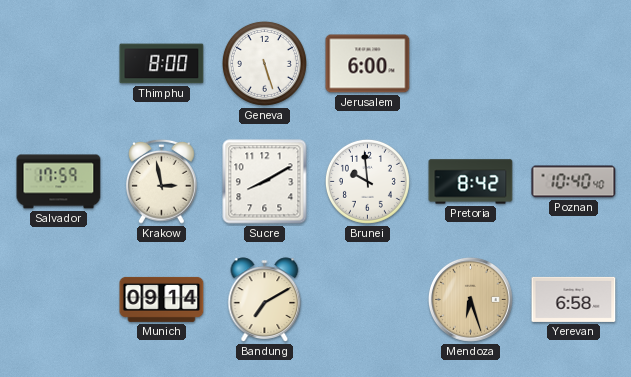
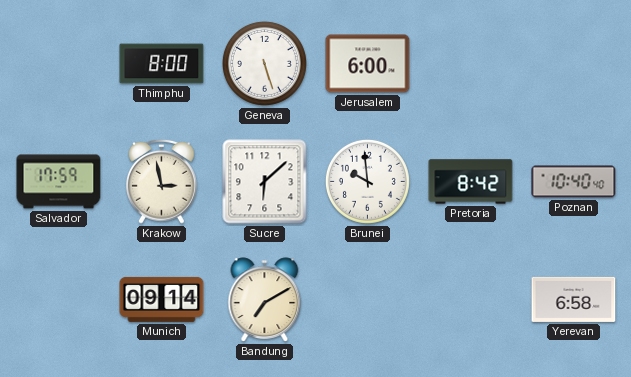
Sucre: 8:10 -> 6:08 (265, 182)
Mendoza: 6:27 -> none (471, 300)
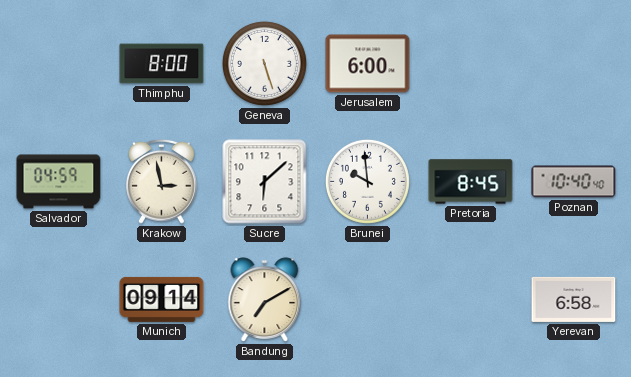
Salvador: 17:59 -> 04:59 (59, 182)
Pretoria: 8:42 -> 8:45 (471, 182)
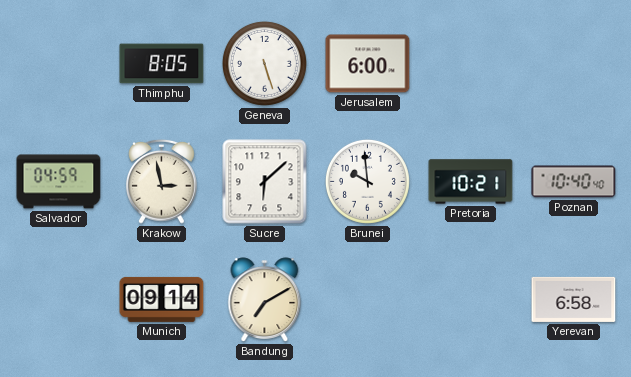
Thimphu: 8:00 -> 8:05 (162, 64)
Pretoria: 8:45 -> 10:21 (471, 182)
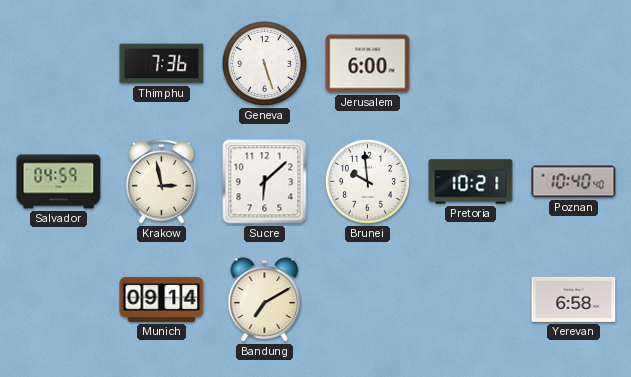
Thimphu: 8:05 -> 7:36 (162, 64)
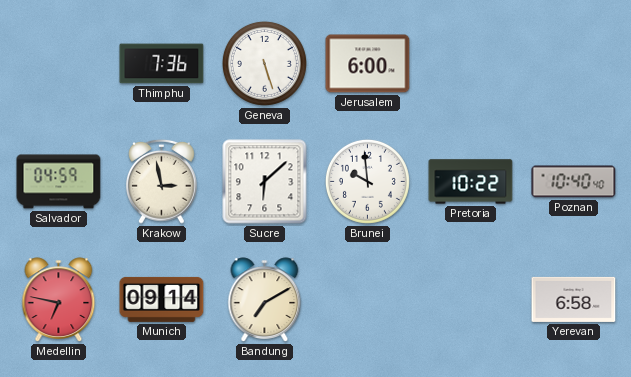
Pretoria: 10:21 -> 10:22 (471, 182)
Medellin: none -> 6:47 (59, 300)
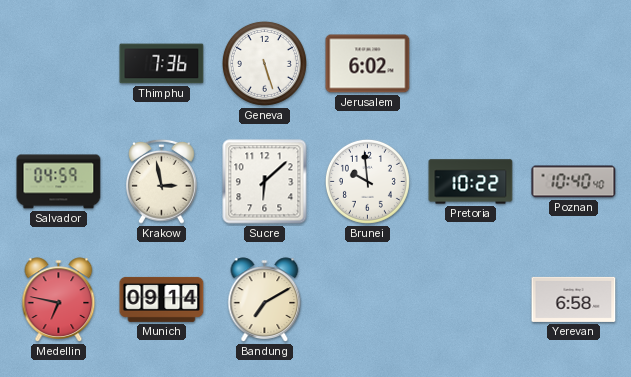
Jerusalem: 6:00 -> 6:02 (368, 64)
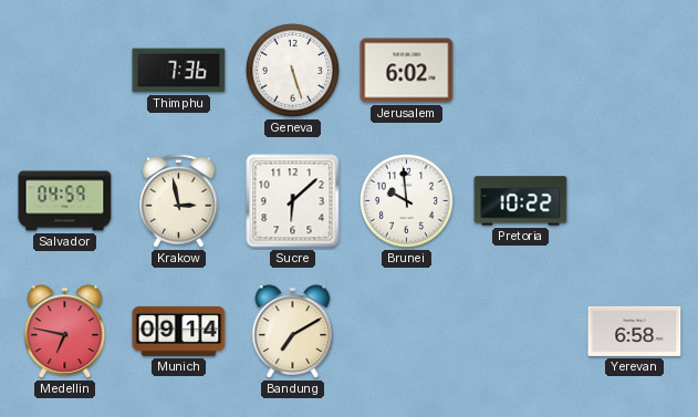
Poznan: 10:40 -> none (574, 182)
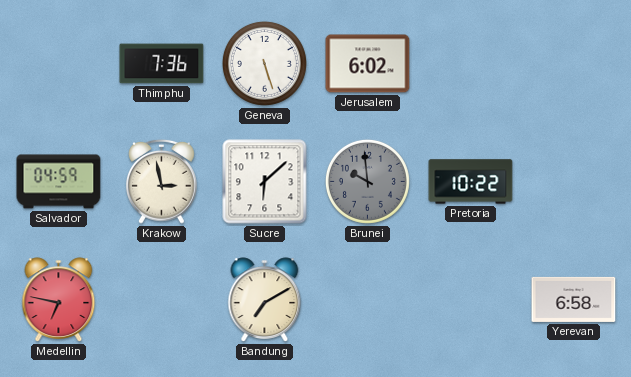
Brunei dial: white -> grey (367, 181)
Munich: 09:14 -> none (179, 331)
